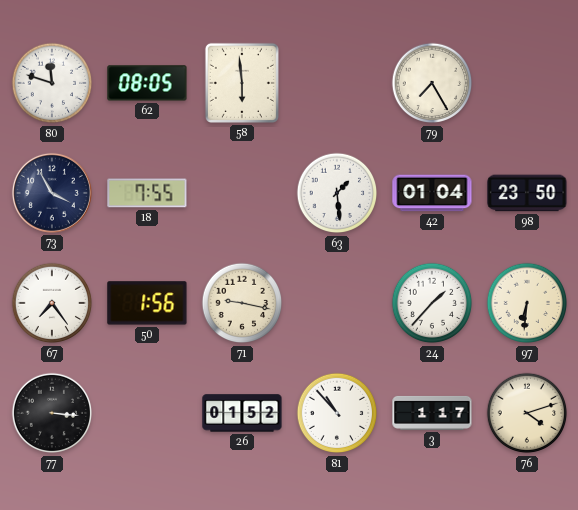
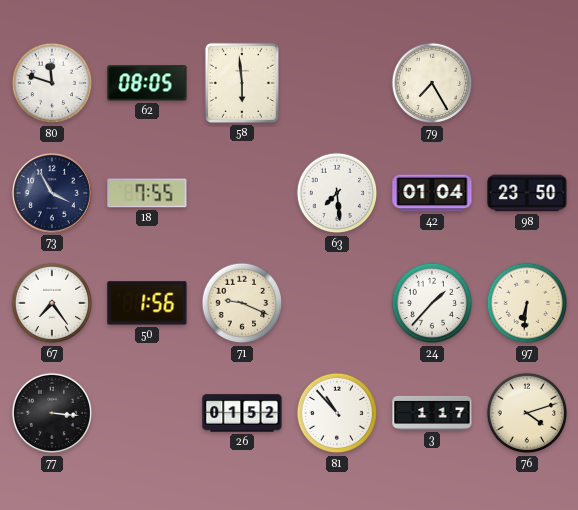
63: 1:29 -> 7:29 (337, 193)
71: 9:17 -> 9:19 (242, 303)
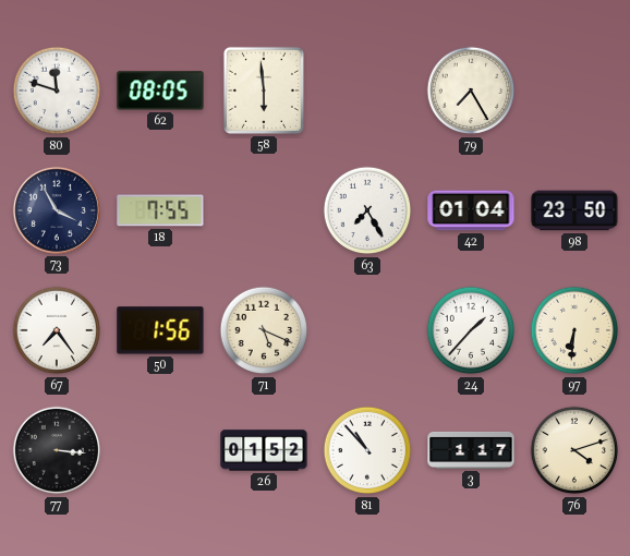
63: 7:29 -> 7:25 (367, 210)
71: 9:19 -> 5:19 (264, 330)
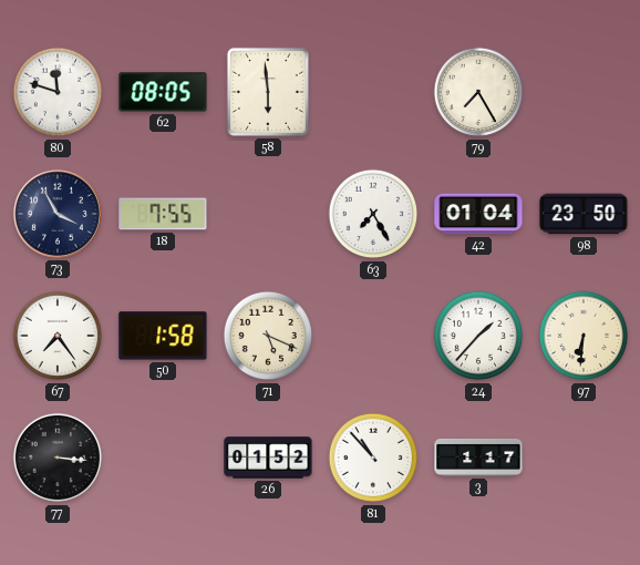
50: 1:56 -> 1:58 (163, 336)
76: 4:12 -> none (574, 450)
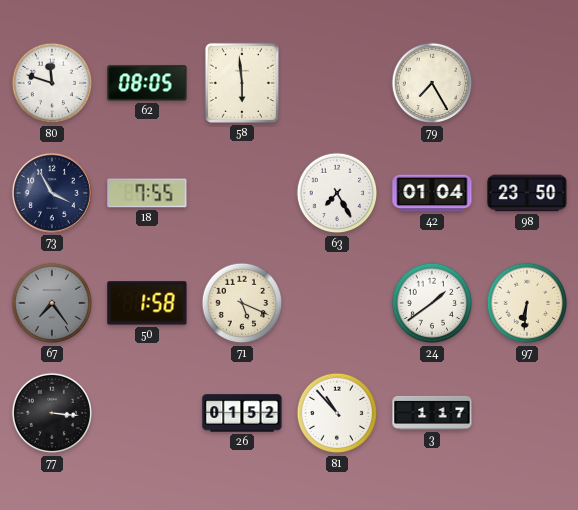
67 dial: white -> grey (52, 303)
24: 1:37 -> 1:39 (432, 303)
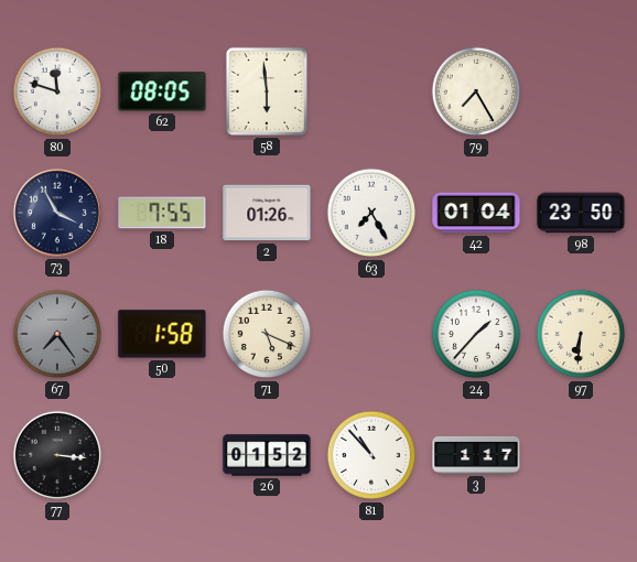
2: none -> 01:26 (267, 213)
24: 1:39 -> 1:37 (476, 334)
